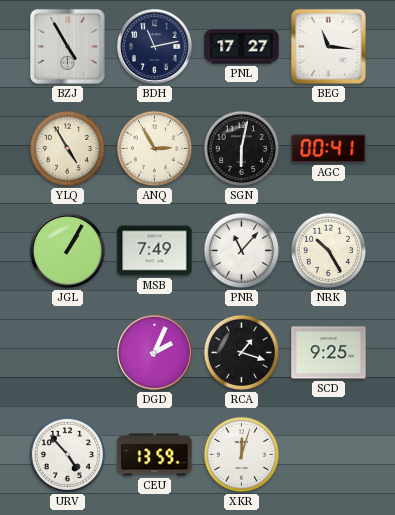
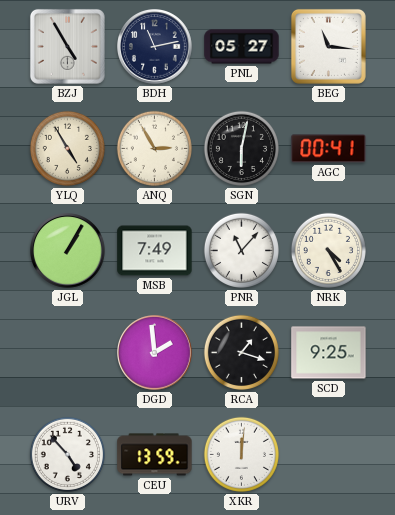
PNL: 17:27 -> 05:27 (242, 47)
NRK: 10:25 -> 4:25 (328, 250)
DGD: 2:04 -> 1:59 (155, 353)
XKR: 12:03 -> 12:01 (241, 454)
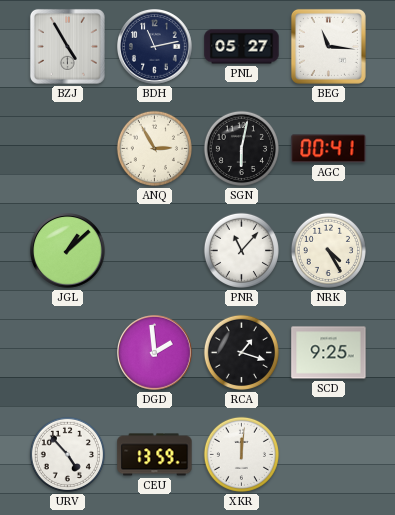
YLQ: 4:55 -> none (67, 148)
JGL: 1:05 -> 1:08 (68, 251)
MSB: 7:49 -> none (155, 251)
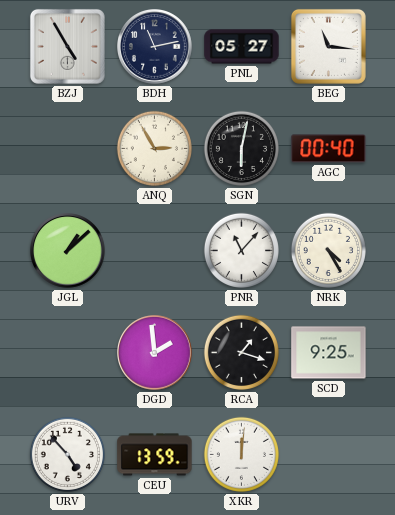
AGC: 00:41 -> 00:40 (329, 149)
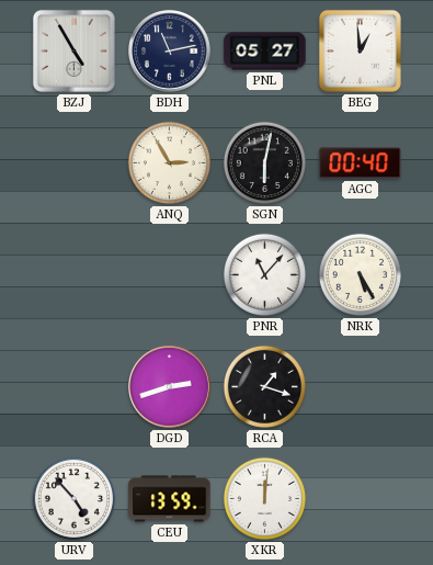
BEG: 11:16 -> 12:59 (360, 50)
JGL: 1:08 -> none (68, 251)
NRK: 4:25 -> 5:25 (360, 274)
DGD: 1:59 -> 2:42 (170, 387)
SCD: 9:25 -> none (329, 353)
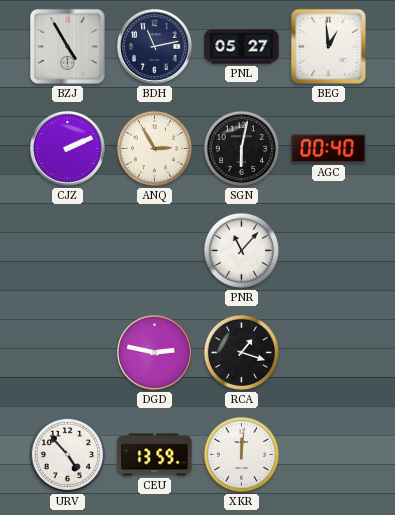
CJZ: none -> 2:11 (68, 149)
NRK: 5:25 -> none (360, 274)
DGD: 2:42 -> 2:47 (155, 353)
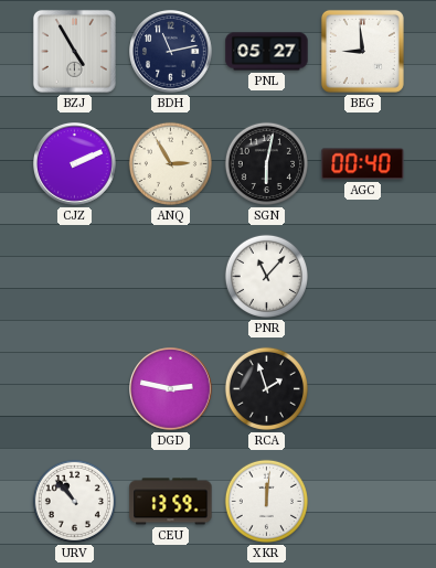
BEG: 12:59 -> 8:59 (362, 51)
RCA: 1:18 -> 1:57 (266, 388)
URV: 4:53 -> 10:53 (74, 501)
